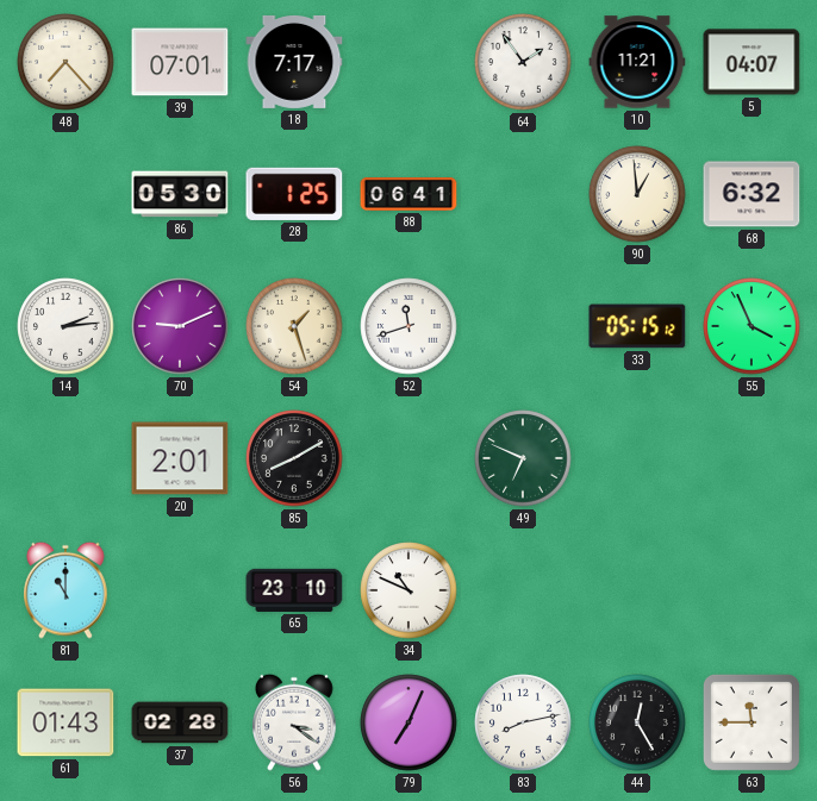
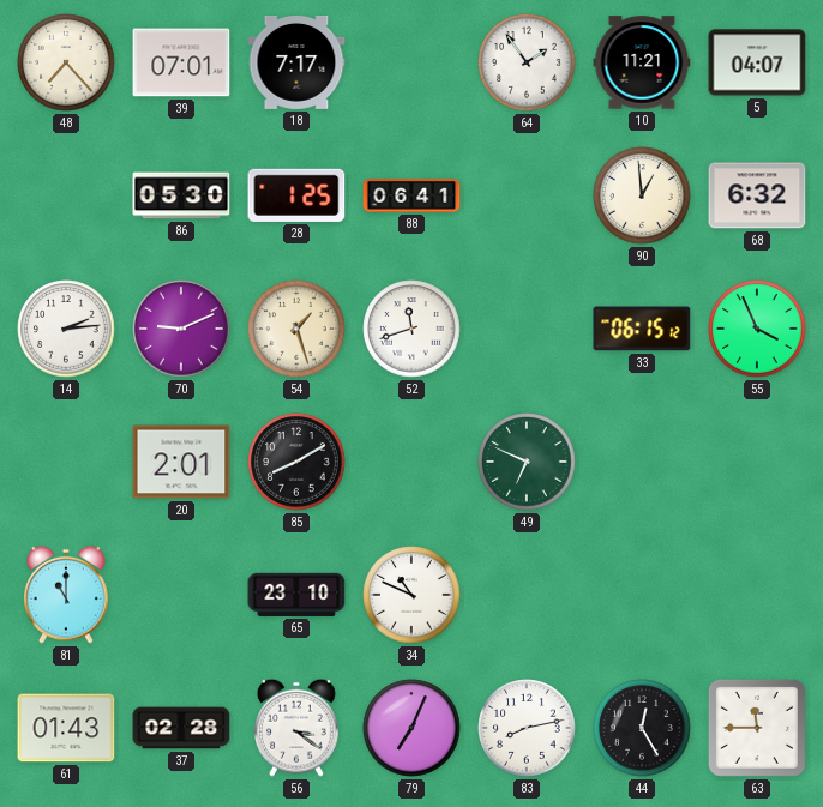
33: 05:15 -> 06:15 (642, 329)
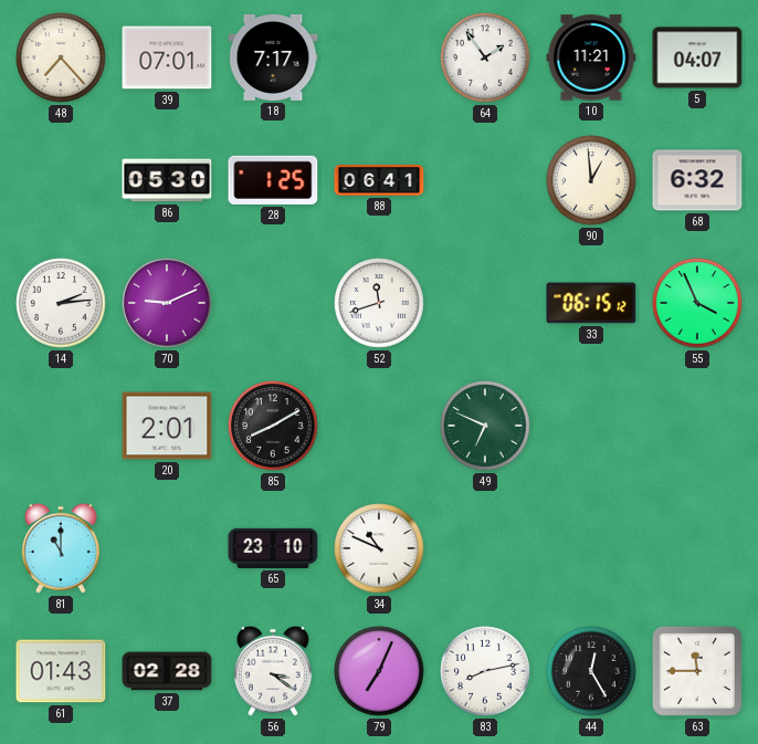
54: 1:27 -> none (296, 329)
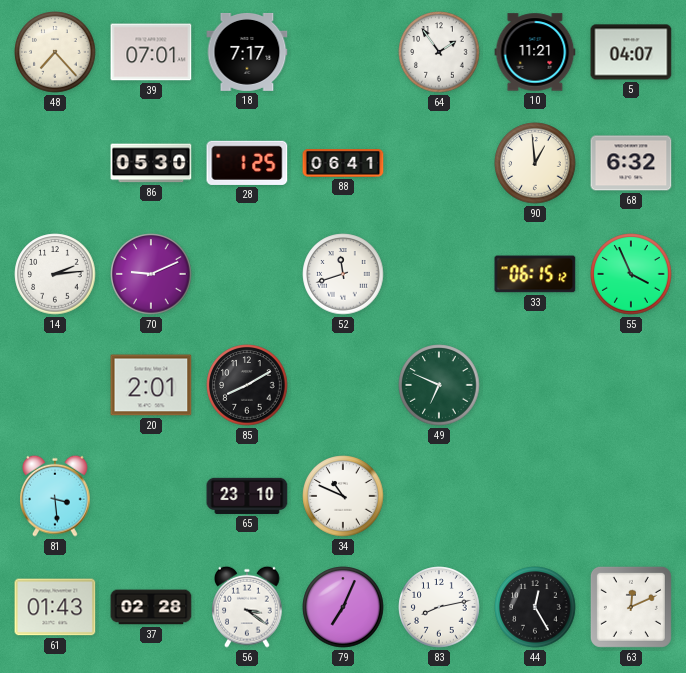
81: 11:00 -> 3:29 (56, 496)
63: 11:45 -> 12:11 (631, 607)
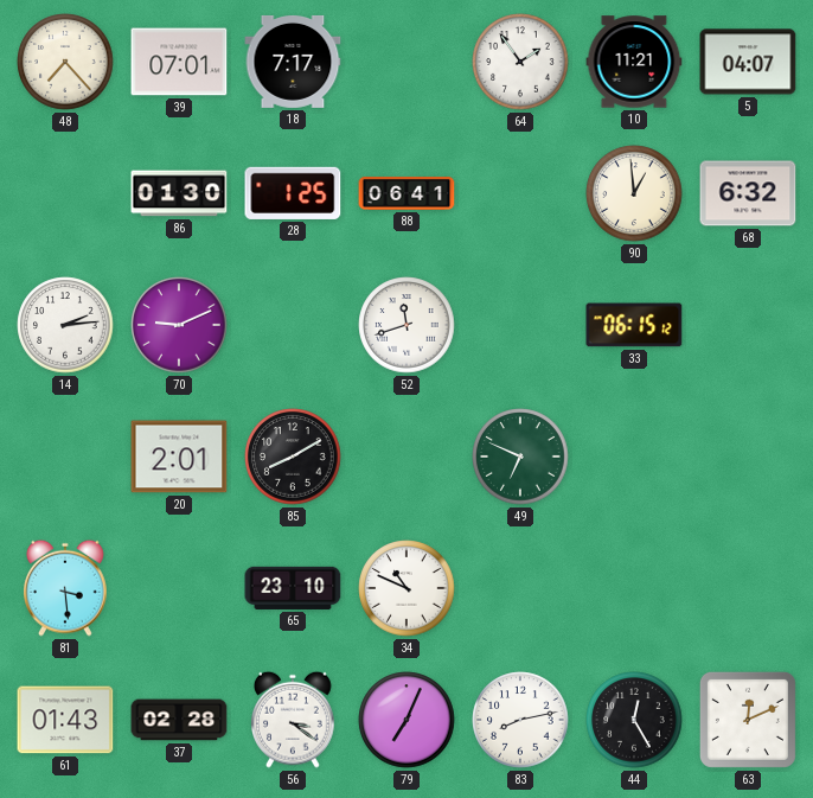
86: 05:30 -> 01:30 (179, 193)
55: 3:56 -> none (631, 274)
